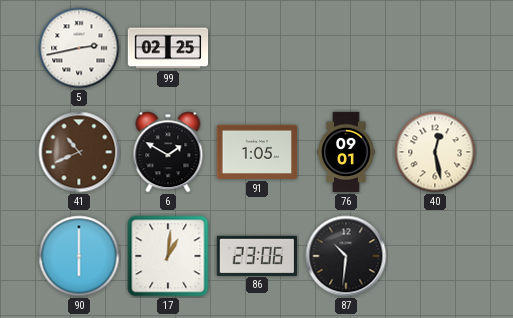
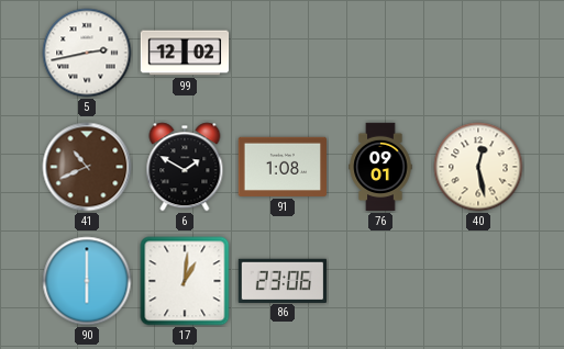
99: 02:25 -> 12:02 (185, 53)
91: 1:05 -> 1:08 (283, 167)
87: 10:31 -> none (346, 256)
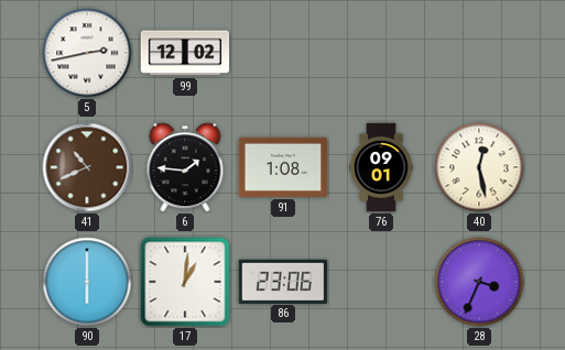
6: 1:50 -> 1:46 (185, 167)
28: none -> 3:34 (479, 282)
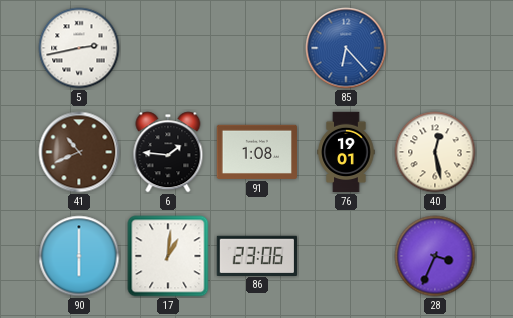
99: 12:02 -> none (185, 53)
85: none -> 6:23 (346, 48)
76: 09:01 -> 19:01 (346, 152)
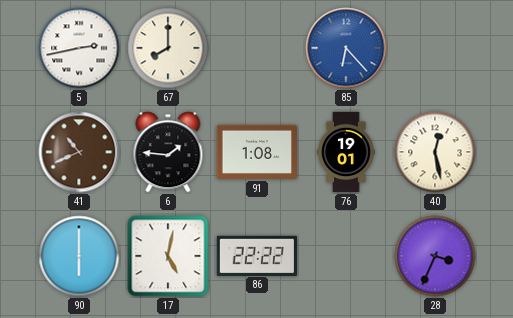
67: none -> 8:00 (168, 48)
17: 1:01 -> 5:02 (168, 256)
86: 23:06 -> 22:22 (256, 255)
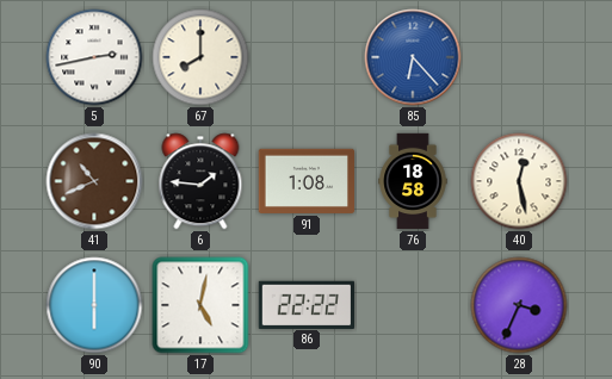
76: 19:01 -> 18:58 (413, 181)
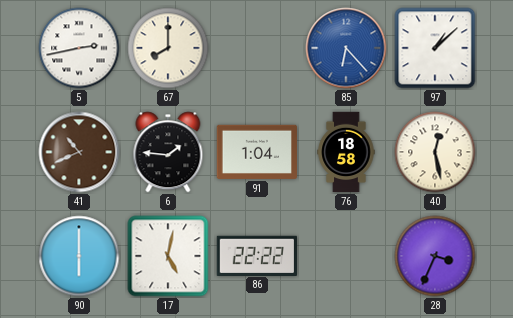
97: none -> 1:08 (435, 48)
91: 1:08 -> 1:04 (257, 152)
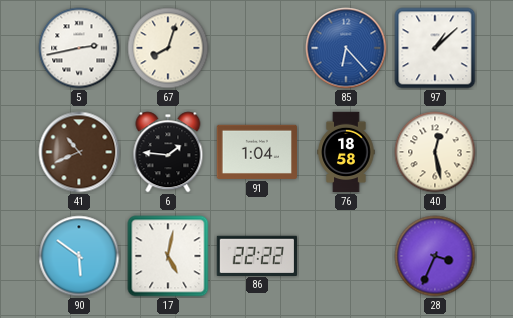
67: 8:00 -> 8:03 (168, 48)
90: 6:00 -> 5:51 (79, 256)
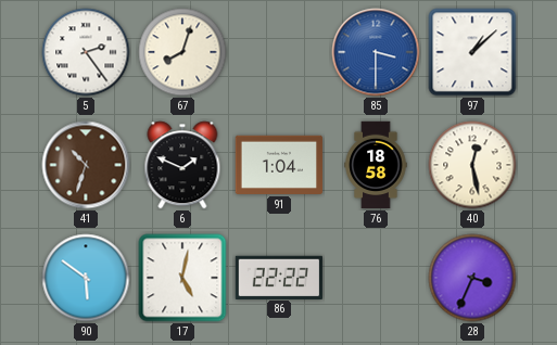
5: 2:43 -> 2:24 (86, 52)
85: 6:23 -> 3:30 (376, 52)
41: 10:41 -> 10:33 (86, 165)
6: 1:46 -> 1:49 (182, 165)
